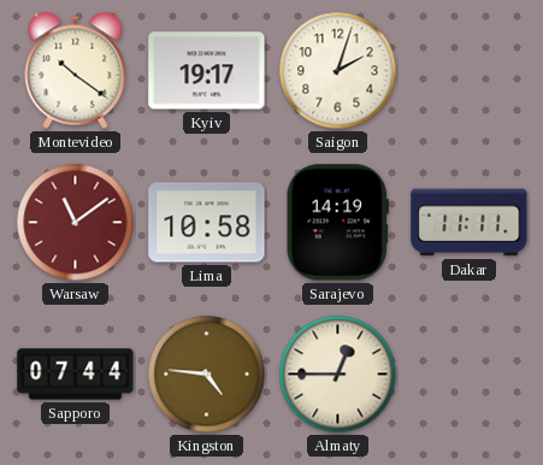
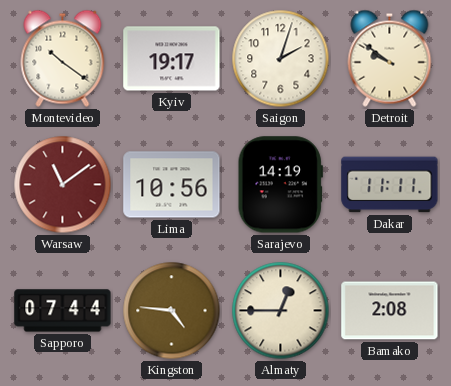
Detroit: none -> 9:51 (390, 58)
Lima: 10:58 -> 10:56 (172, 185)
Bamako: none -> 2:08 (390, 311)
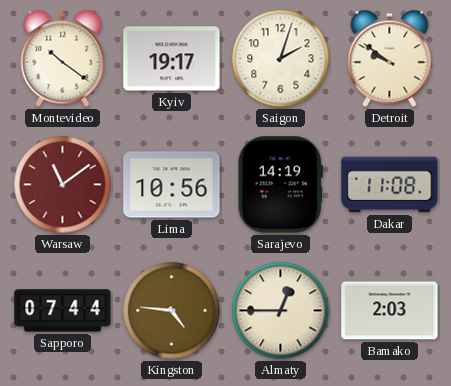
Dakar: 11:11 -> 11:08 (390, 185)
Bamako: 2:08 -> 2:03 (390, 311)
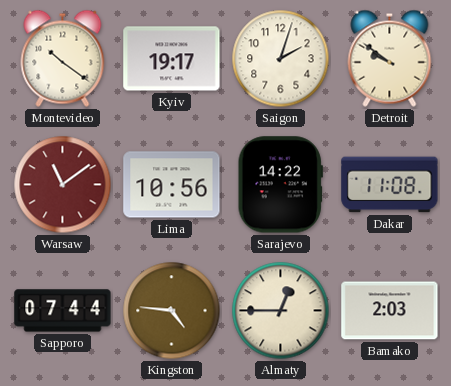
Sarajevo: 14:19 -> 14:22 (280, 185)
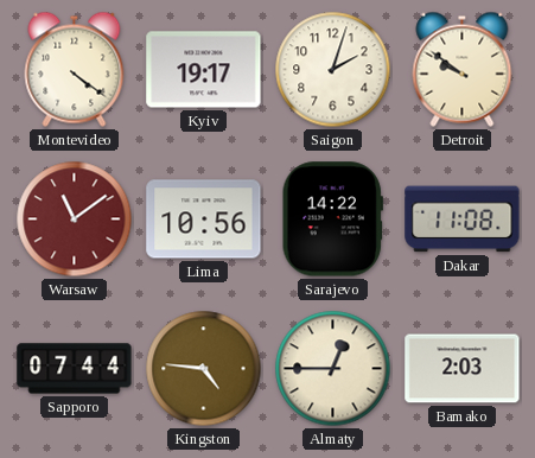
Montevideo: 10:21 -> 4:21 (75, 69)
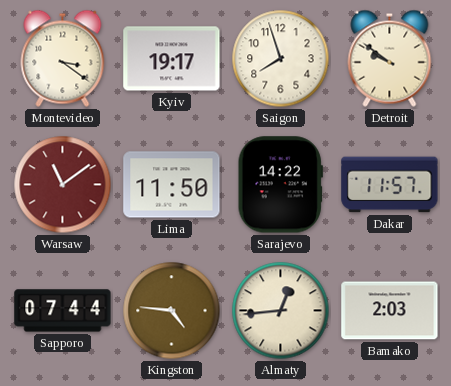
Montevideo: 4:21 -> 3:21 (63, 58)
Saigon: 2:03 -> 7:57 (281, 59)
Lima: 10:56 -> 11:50 (172, 185)
Dakar: 11:08 -> 11:57 (390, 185)
Almaty: 12:45 -> 12:44 (281, 311)
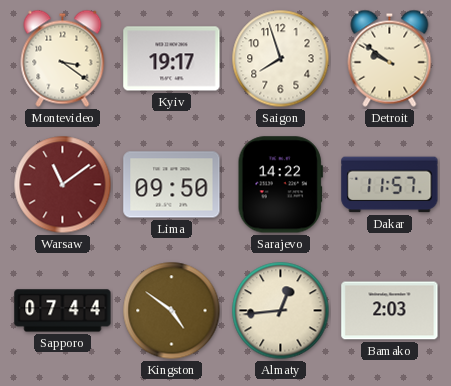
Lima: 11:50 -> 09:50 (172, 185)
Kingston: 4:46 -> 4:51 (172, 311)
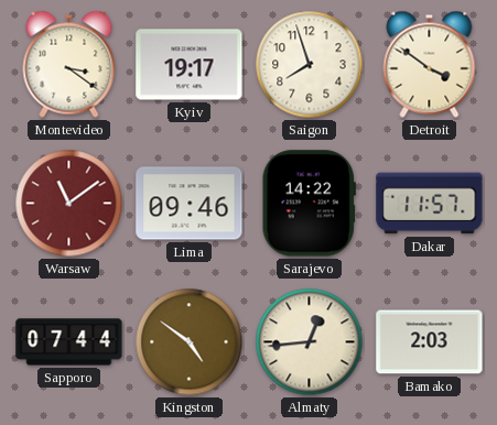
Detroit: 9:51 -> 3:51 (430, 64)
Lima: 09:50 -> 09:46 (190, 204)
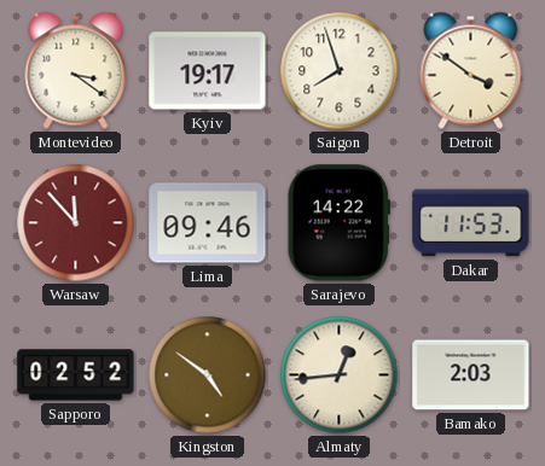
Warsaw: 11:09 -> 11:53 (76, 223)
Dakar: 11:57 -> 11:53 (471, 223)
Sapporo: 07:44 -> 02:52 (76, 375)
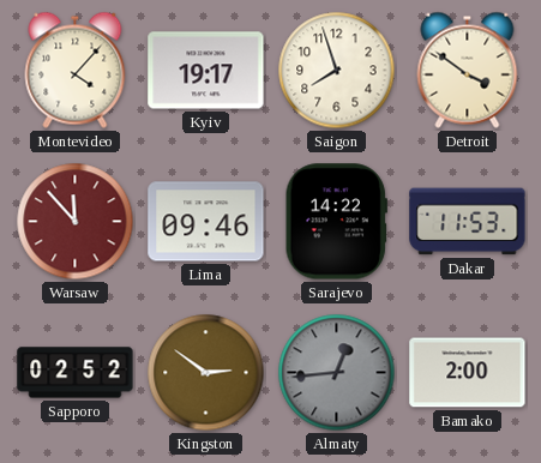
Montevideo: 3:21 -> 4:07 (76, 70)
Kingston: 4:51 -> 2:51 (206, 373)
Almaty dial: cream -> grey (337, 373)
Bamako: 2:03 -> 2:00 (468, 373)
